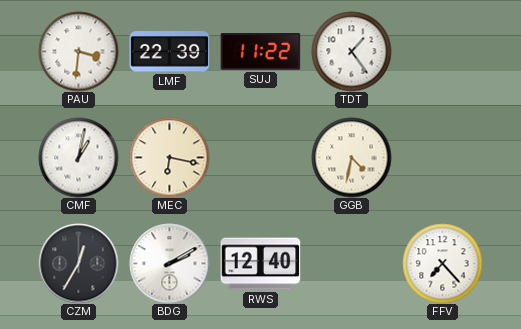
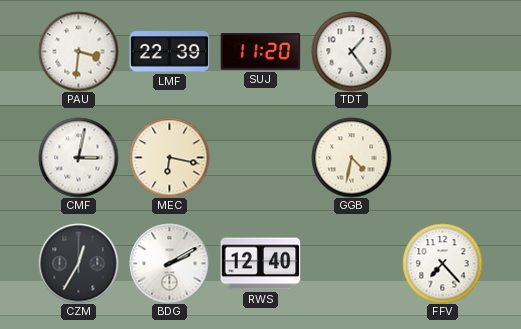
SUJ: 11:22 -> 11:20 (260, 52)
CMF: 1:02 -> 3:02 (78, 157)
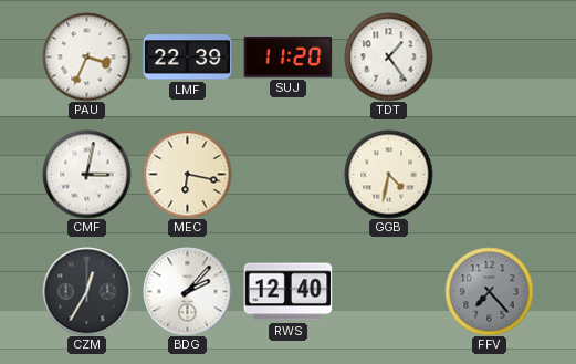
PAU: 3:31 -> 3:34 (86, 56)
BDG: 2:10 -> 2:07 (187, 291)
FFV dial: white -> grey (489, 291)
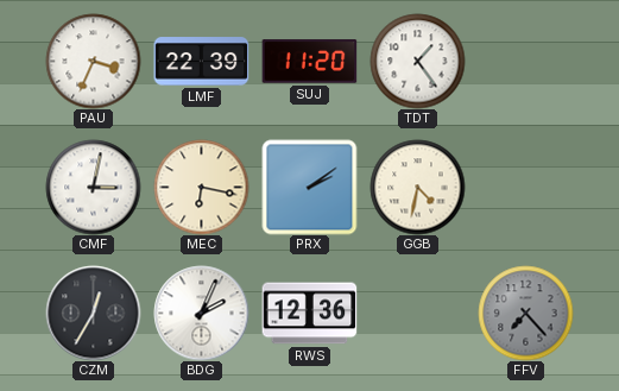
PRX: none -> 2:09 (309, 187)
BDG: 2:07 -> 2:04 (201, 313)
RWS: 12:40 -> 12:36 (309, 314)
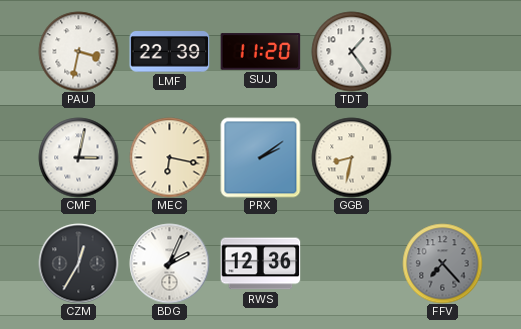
PAU: 3:34 -> 3:32 (78, 51)
GGB: 4:32 -> 8:32 (351, 157)
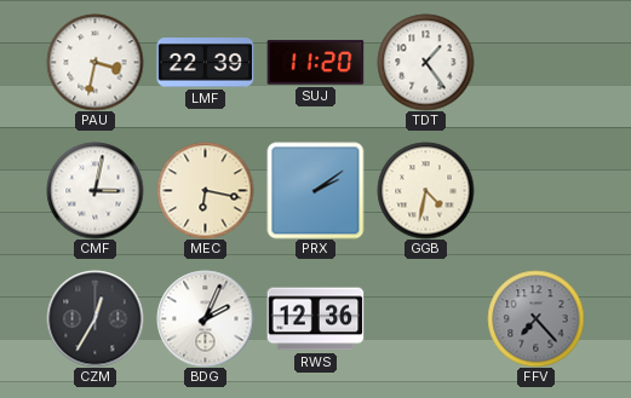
GGB: 8:32 -> 4:32 (425, 190)
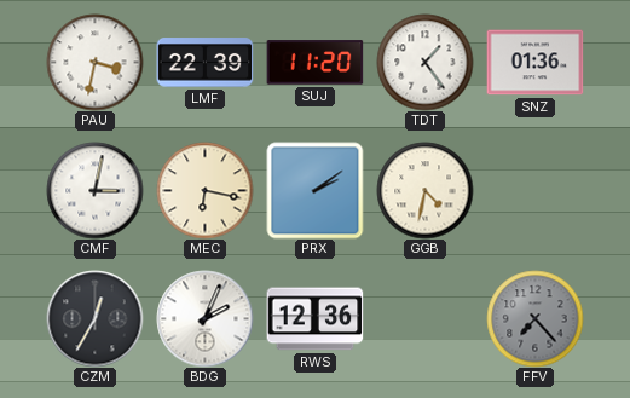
SNZ: none -> 01:36 (534, 63)
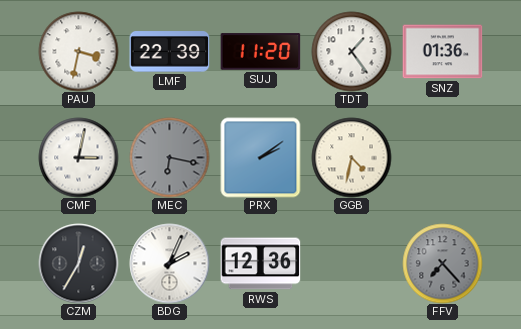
MEC dial: cream -> grey (169, 157)
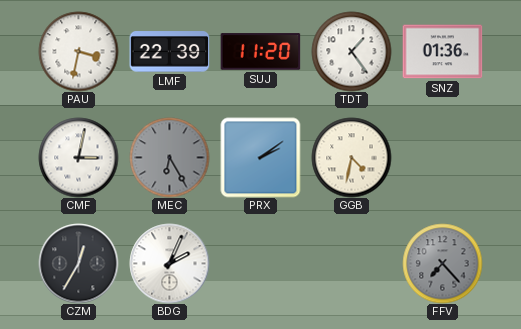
MEC: 6:17 -> 6:25 (169, 157)
RWS: 12:36 -> none (260, 264)
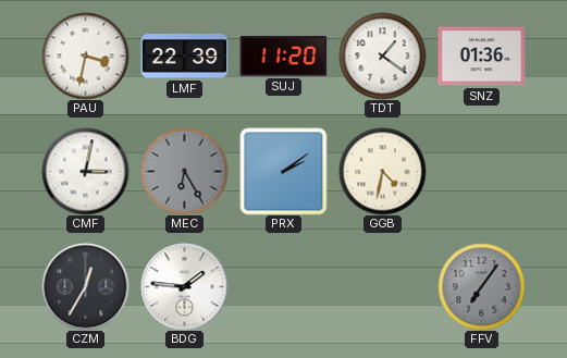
TDT: 1:24 -> 1:21 (382, 55)
BDG: 2:04 -> 1:46 (184, 286)
FFV: 7:23 -> 7:06 (481, 286)
